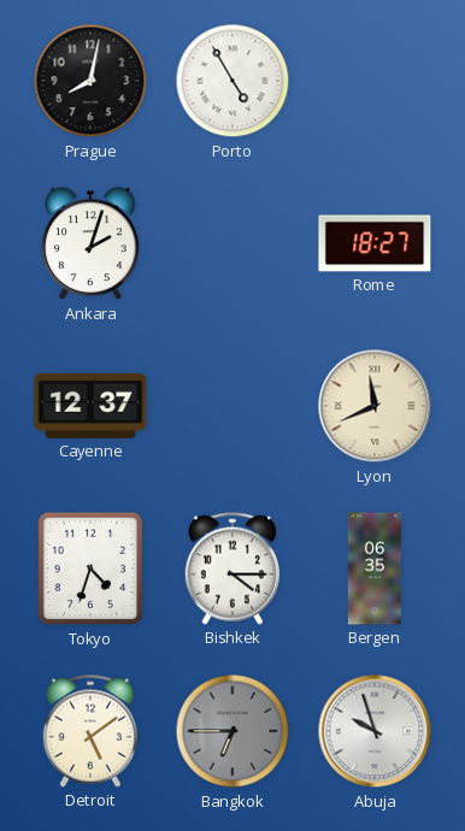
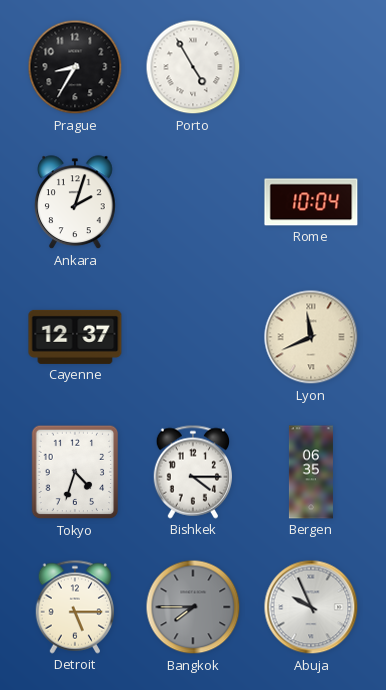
Prague: 8:02 -> 8:35 (75, 67)
Rome: 18:27 -> 10:04 (311, 202)
Detroit: 5:09 -> 5:15 (74, 607)
Bangkok: 6:45 -> 7:45 (193, 607)
Abuja: 9:57 -> 9:56 (311, 607)
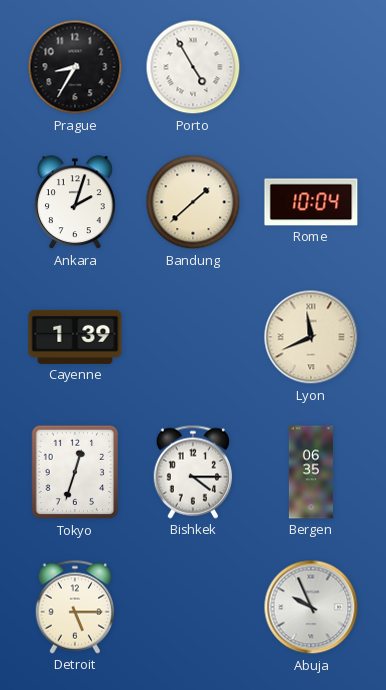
Bandung: none -> 1:38 (193, 202)
Cayenne: 12:37 -> 1:39 (75, 337)
Tokyo: 4:33 -> 12:33 (75, 472)
Bangkok: 7:45 -> none (193, 607)
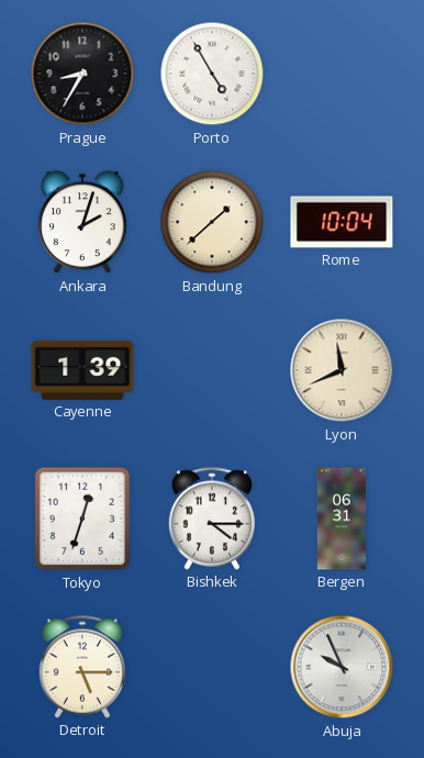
Bergen: 06:35 -> 06:31 (342, 519)
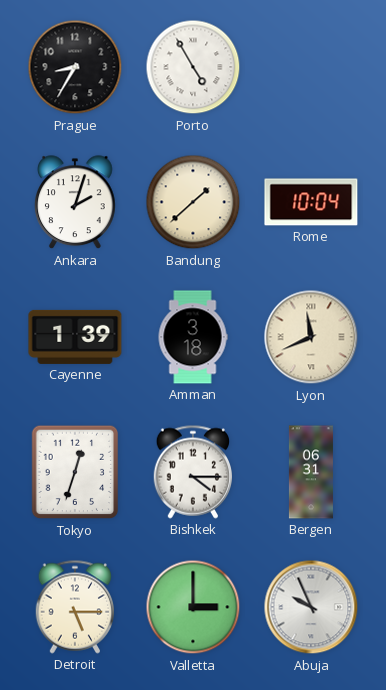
Amman: none -> 3:18 (193, 337)
Valletta: none -> 3:00 (193, 607)
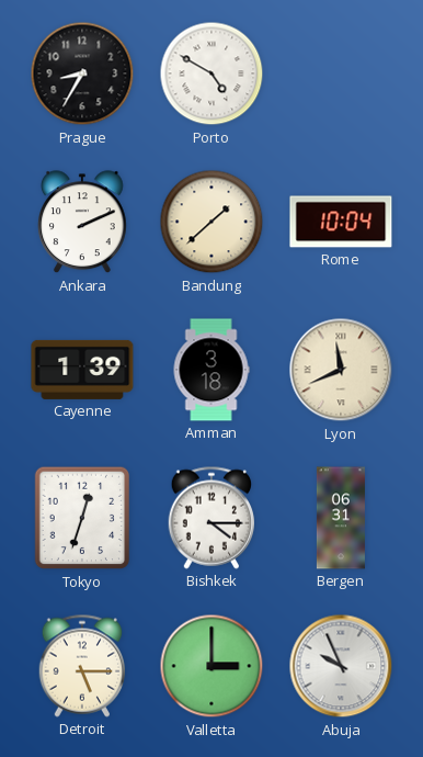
Porto: 4:55 -> 4:50 (211, 74)
Ankara: 2:03 -> 2:11 (82, 223)
